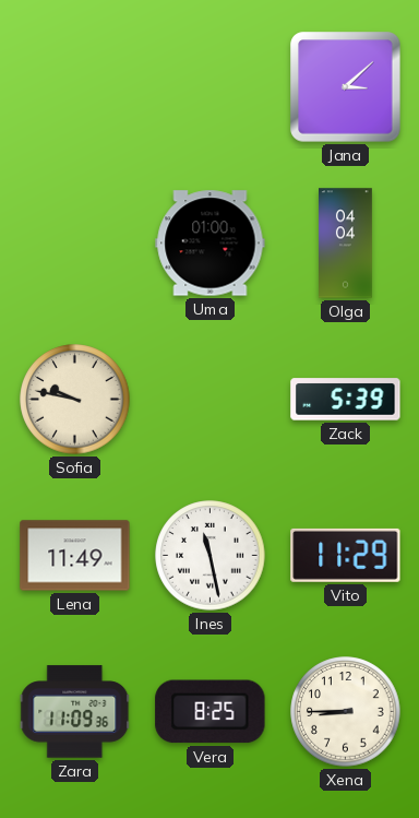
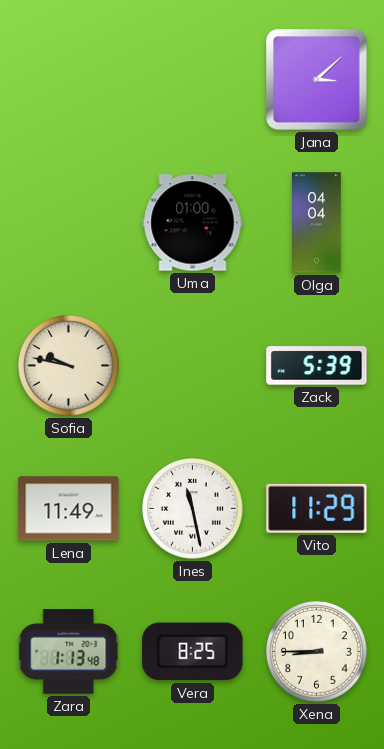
Zara: 11:09 -> 1:13 (69, 652)
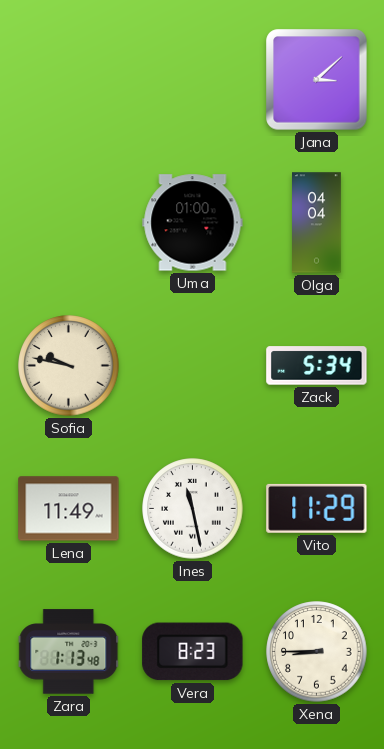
Zack: 5:39 -> 5:34 (317, 366)
Vera: 8:25 -> 8:23 (193, 652)
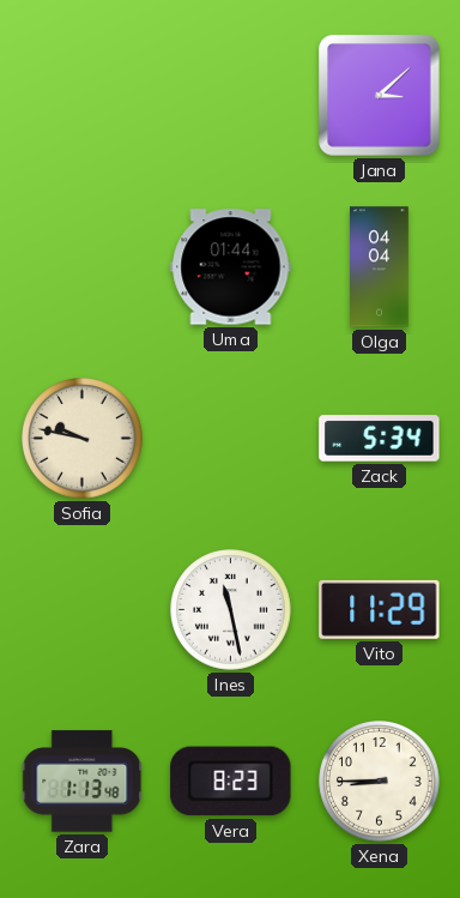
Uma: 01:00 -> 01:44 (231, 267)
Lena: 11:49 -> none (69, 509)
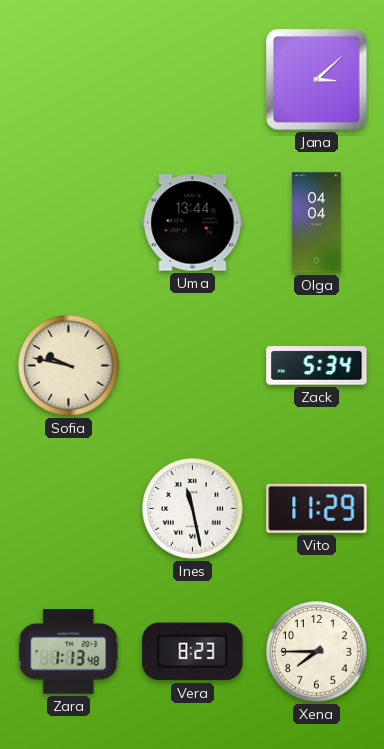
Uma: 01:44 -> 13:44 (193, 223)
Xena: 8:45 -> 7:45 (317, 652)
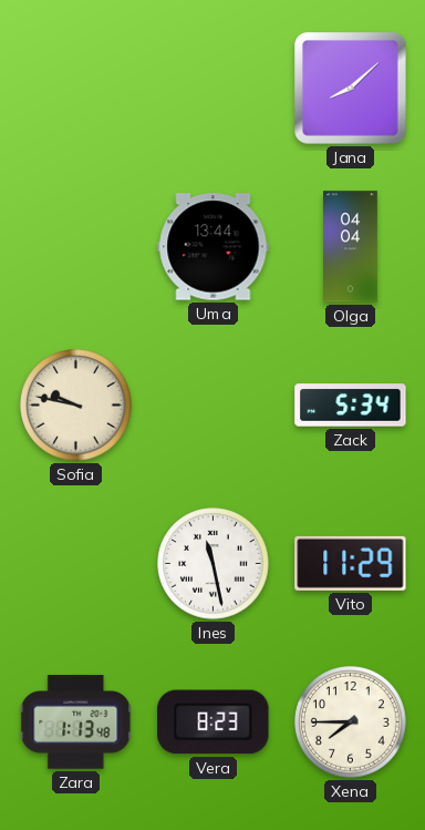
Jana: 3:08 -> 8:08 (351, 89)
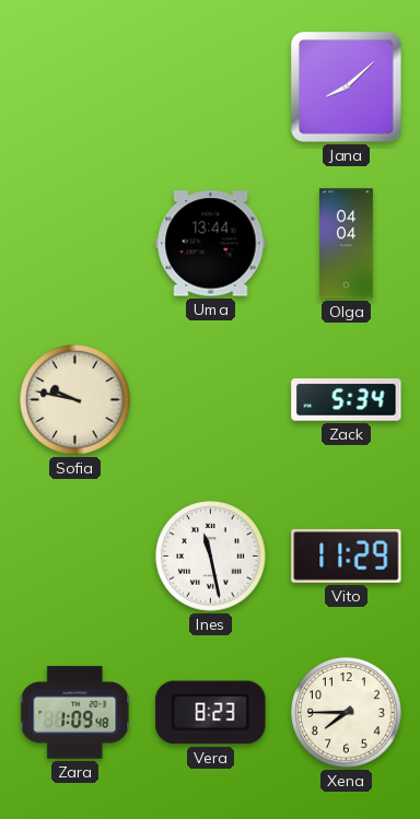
Zara: 1:13 -> 1:09 (75, 713)
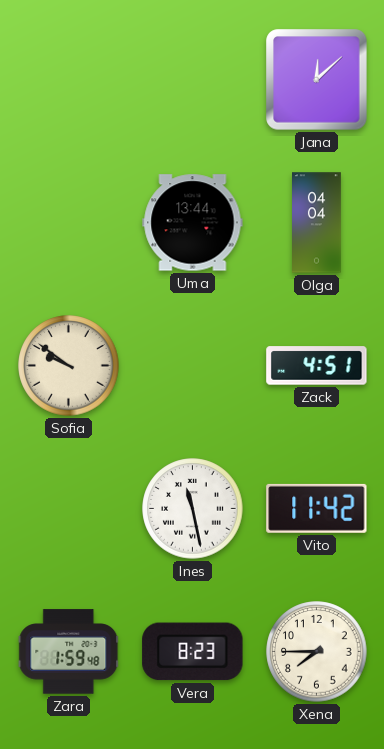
Jana: 8:08 -> 12:08 (317, 80)
Sofia: 9:47 -> 9:51 (69, 366)
Zack: 5:34 -> 4:51 (317, 366)
Vito: 11:29 -> 11:42 (317, 508)
Zara: 1:09 -> 1:59 (69, 652)
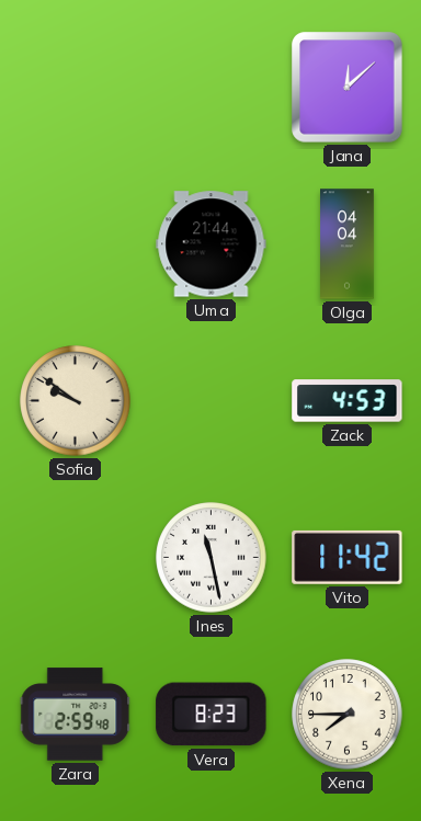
Uma: 13:44 -> 21:44 (212, 244)
Zack: 4:51 -> 4:53 (348, 401)
Zara: 1:59 -> 2:59 (76, 715)
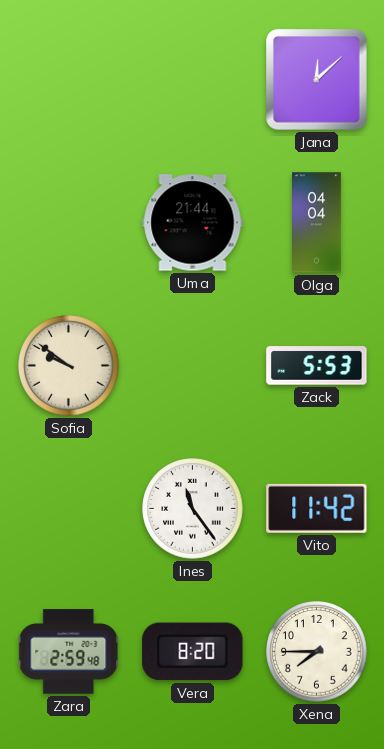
Zack: 4:53 -> 5:53 (317, 366)
Ines: 11:28 -> 11:24 (193, 509)
Vera: 8:23 -> 8:20 (193, 652)
